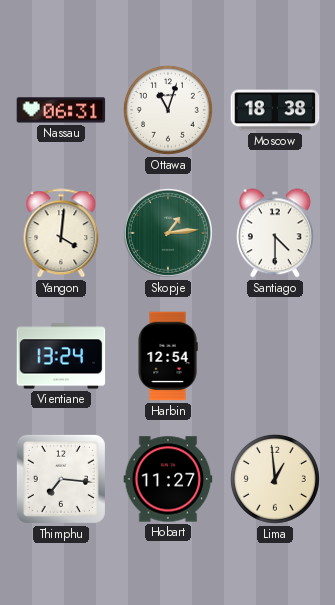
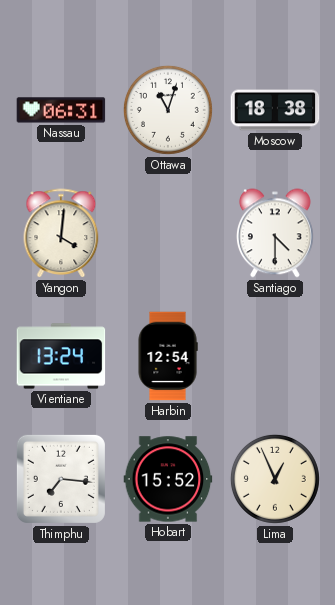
Skopje: 1:14 -> none (168, 233)
Hobart: 11:27 -> 15:52 (168, 479)
Lima: 12:59 -> 12:56 (275, 479)
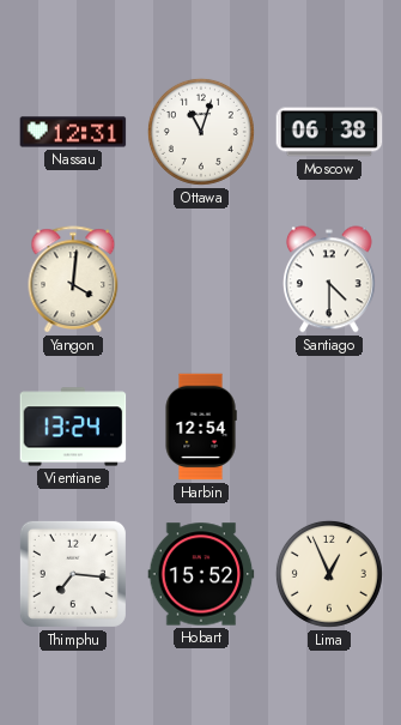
Nassau: 06:31 -> 12:31 (73, 132)
Moscow: 18:38 -> 06:38 (329, 132)
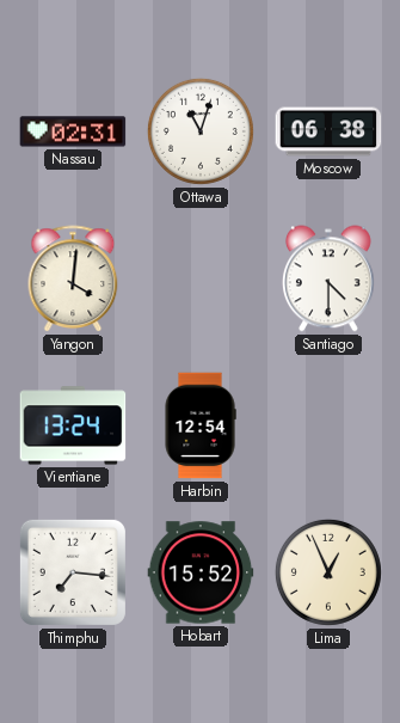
Nassau: 12:31 -> 02:31 (73, 131)
